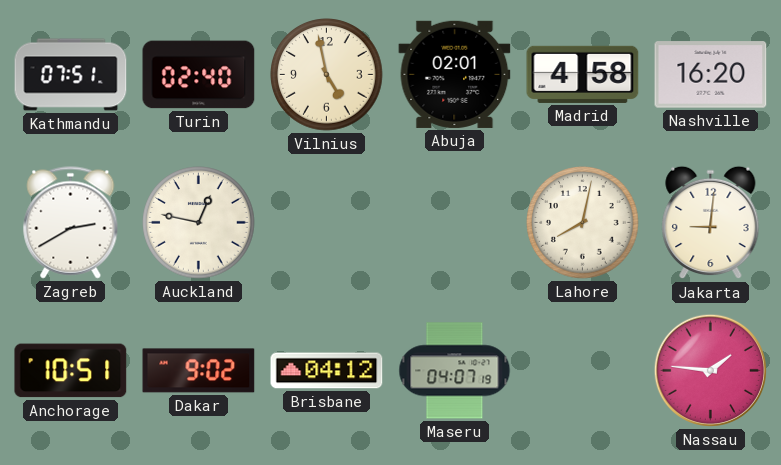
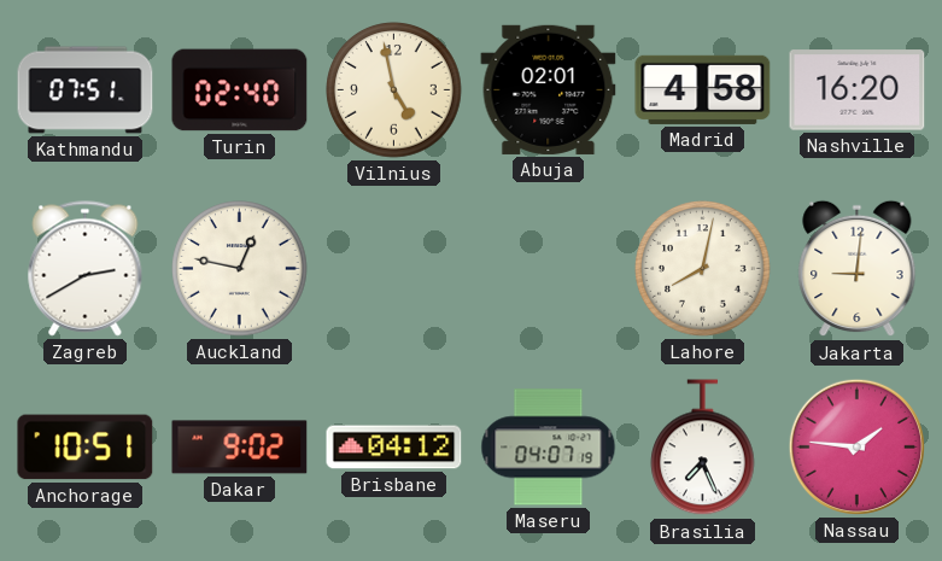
Brasilia: none -> 7:26 (703, 448)
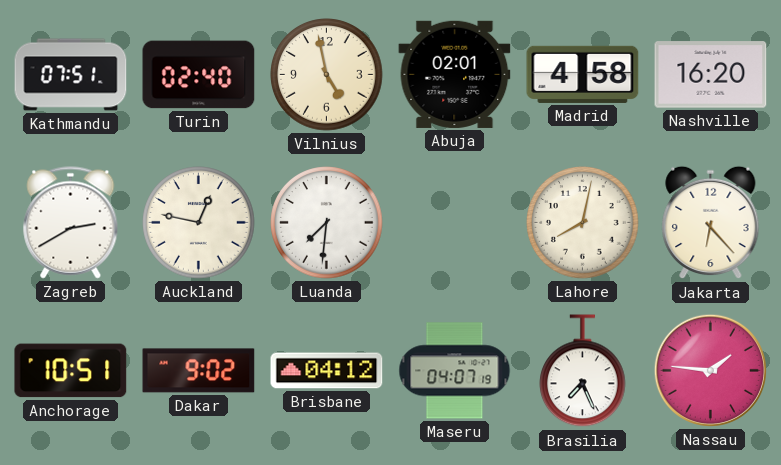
Luanda: none -> 7:31 (327, 223)
Jakarta: 9:01 -> 6:23 (711, 223)
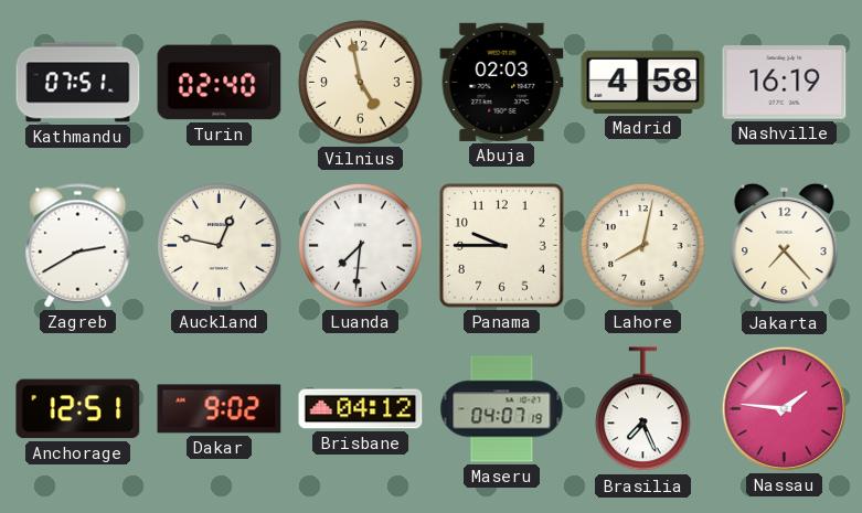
Abuja: 02:01 -> 02:03 (502, 82)
Nashville: 16:20 -> 16:19 (785, 83)
Panama: none -> 9:45 (502, 246)
Jakarta: 6:23 -> 7:23 (785, 246)
Anchorage: 10:51 -> 12:51 (78, 409)
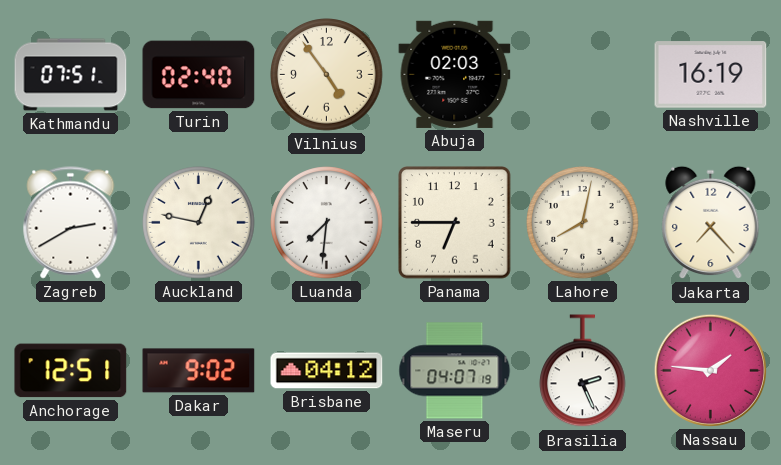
Vilnius: 4:58 -> 4:54 (327, 75)
Madrid: 4:58 -> none (643, 82)
Panama: 9:45 -> 6:45 (455, 223)
Brasilia: 7:26 -> 2:26 (583, 371)
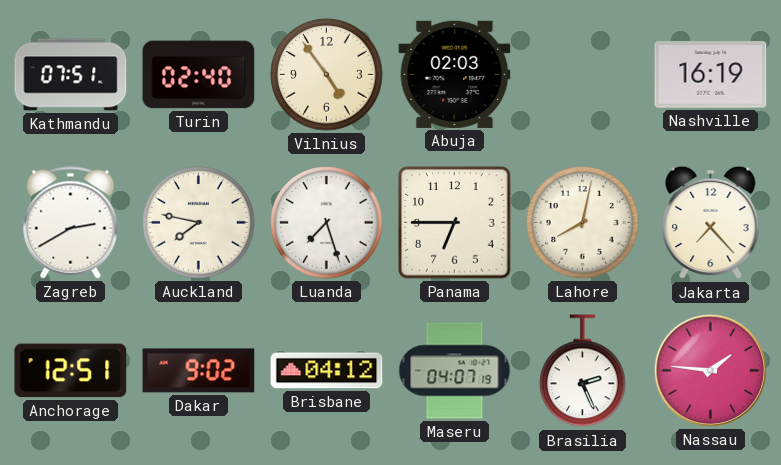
Auckland: 12:47 -> 7:47 (199, 223)
Luanda: 7:31 -> 7:27 (327, 223)
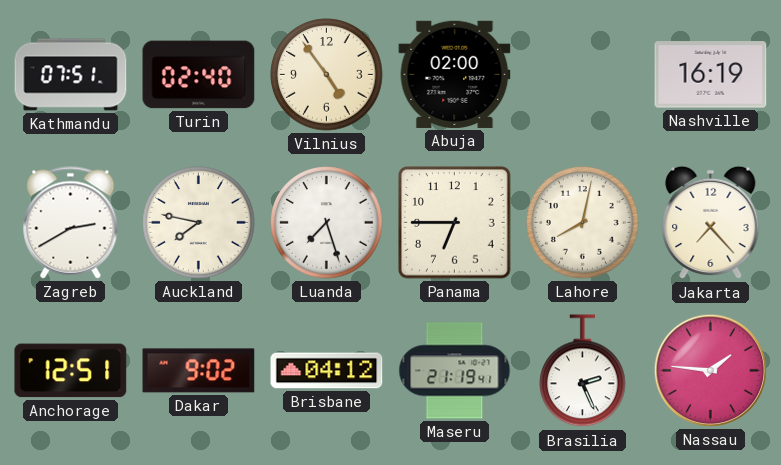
Abuja: 02:03 -> 02:00 (455, 74)
Maseru: 04:07 -> 21:19 (455, 371)
